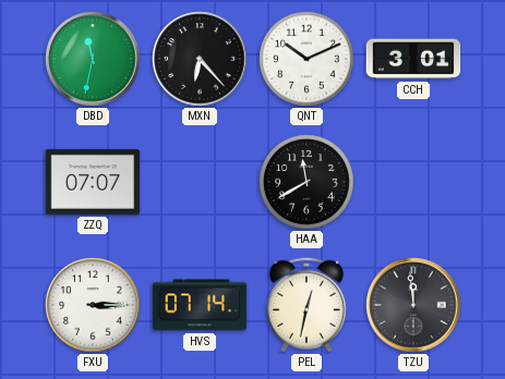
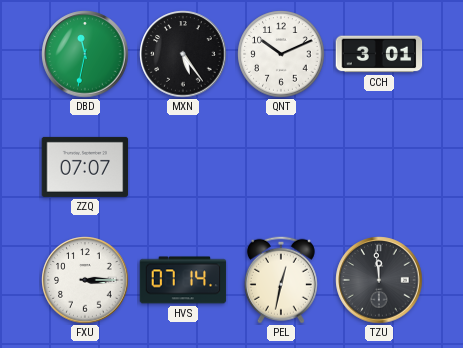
MXN: 6:23 -> 5:24 (183, 54)
HAA: 11:40 -> none (306, 182)
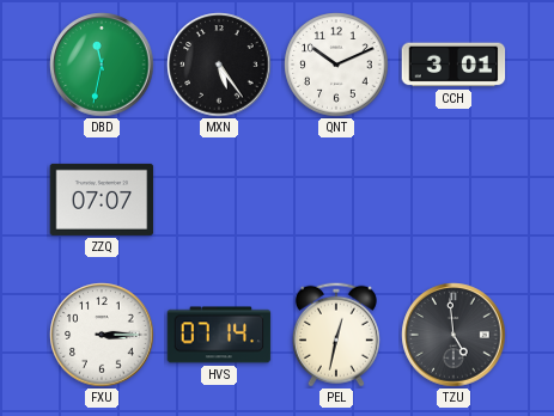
TZU: 11:59 -> 4:59 (453, 335)
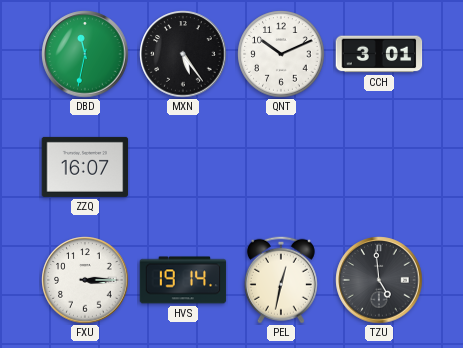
ZZQ: 07:07 -> 16:07 (85, 167)
HVS: 07:14 -> 19:14 (183, 280)
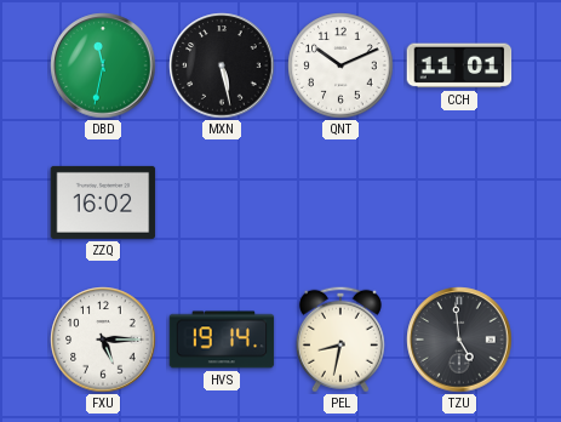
MXN: 5:24 -> 5:28 (222, 65)
CCH: 3:01 -> 11:01 (459, 65)
ZZQ: 16:07 -> 16:02 (103, 203)
FXU: 3:15 -> 5:15 (103, 340)
PEL: 12:32 -> 8:32 (340, 340)
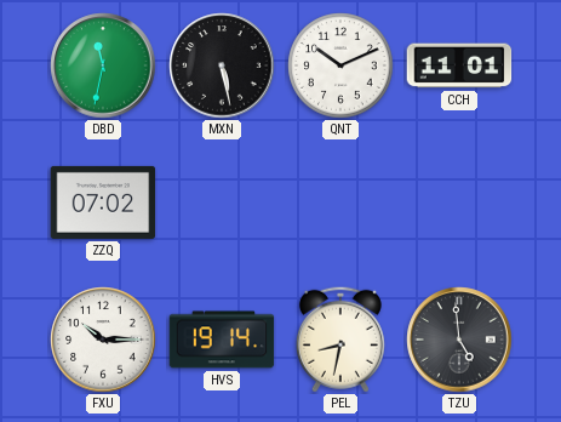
ZZQ: 16:02 -> 07:02 (103, 203)
FXU: 5:15 -> 10:15 (103, 340)
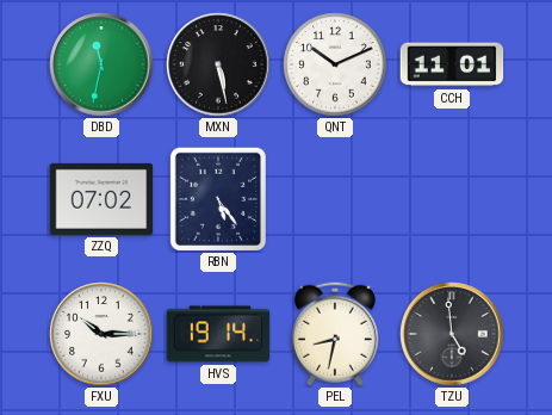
RBN: none -> 5:24 (217, 198)
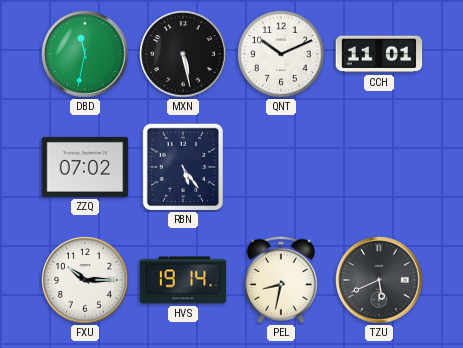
TZU: 4:59 -> 5:41 (379, 280)
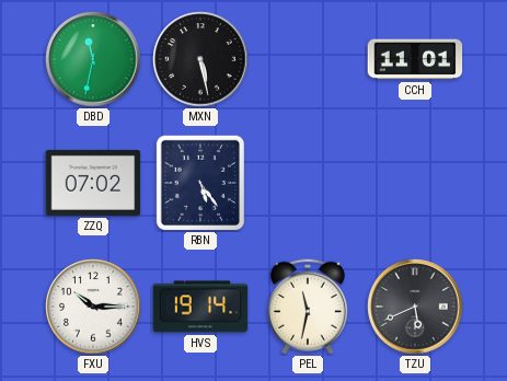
QNT: 10:11 -> none (281, 54)
PEL: 8:32 -> 11:32 (308, 307)
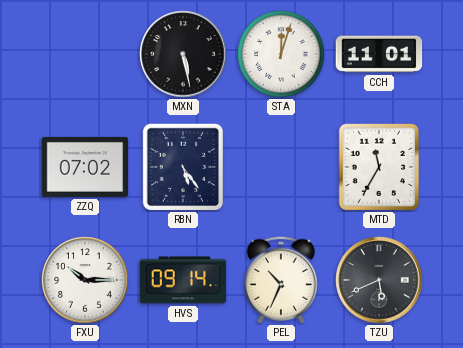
DBD: 11:32 -> none (93, 59)
STA: none -> 12:03 (281, 54)
MTD: none -> 11:35 (378, 166)
HVS: 19:14 -> 09:14 (183, 280)
PEL: 11:32 -> 10:34 (281, 280)
